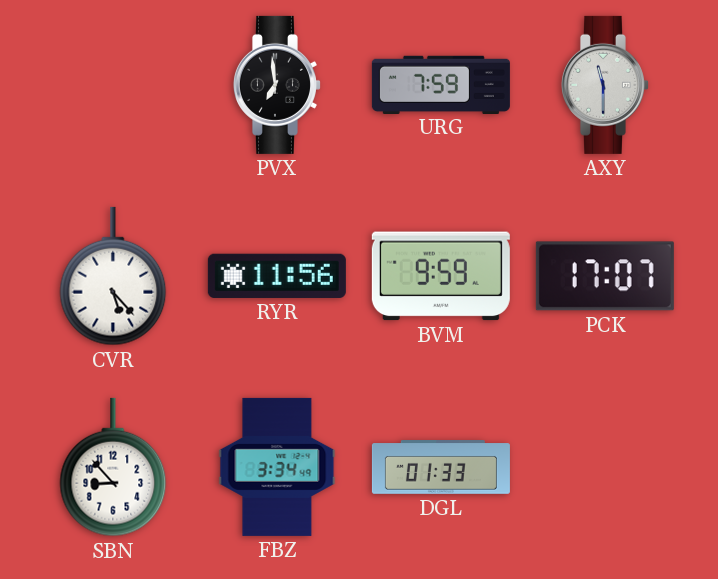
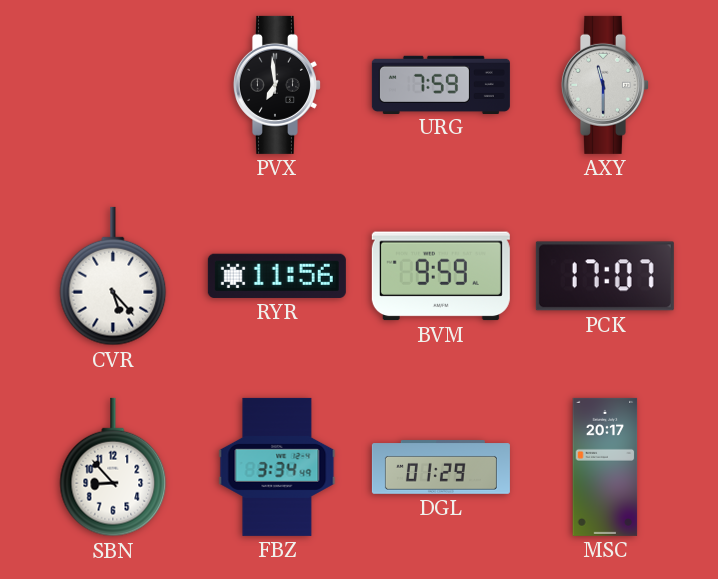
DGL: 01:33 -> 01:29 (441, 467)
MSC: none -> 20:17 (605, 467)
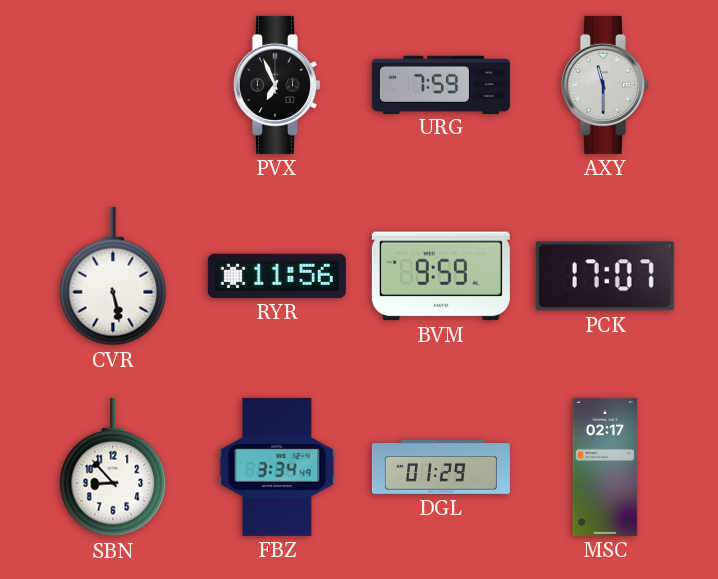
PVX: 6:59 -> 6:56 (277, 85)
CVR: 5:23 -> 5:28 (113, 276)
MSC: 20:17 -> 02:17 (605, 467)
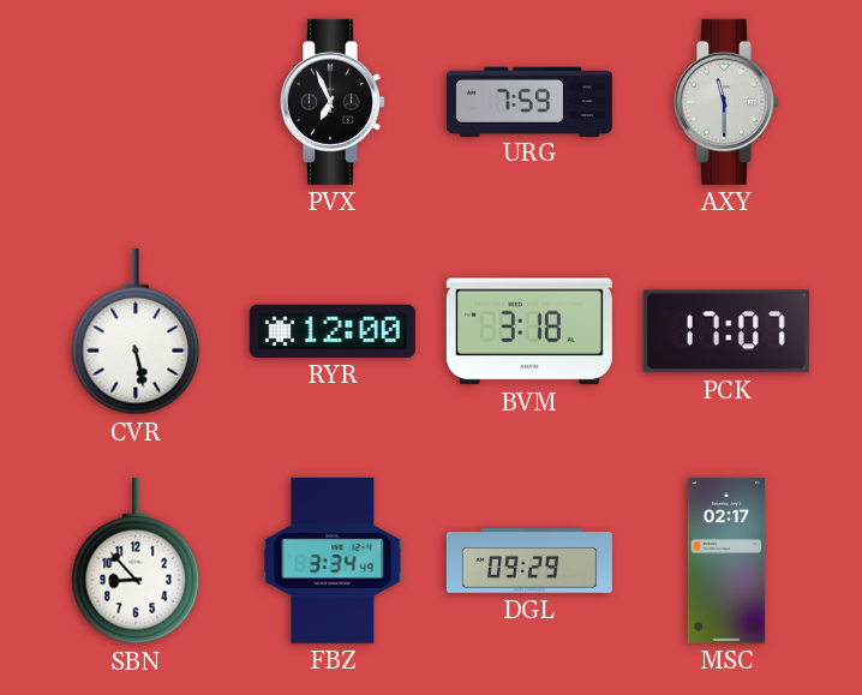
RYR: 11:56 -> 12:00 (333, 331)
BVM: 9:59 -> 3:18 (529, 331)
DGL: 01:29 -> 09:29 (529, 561)
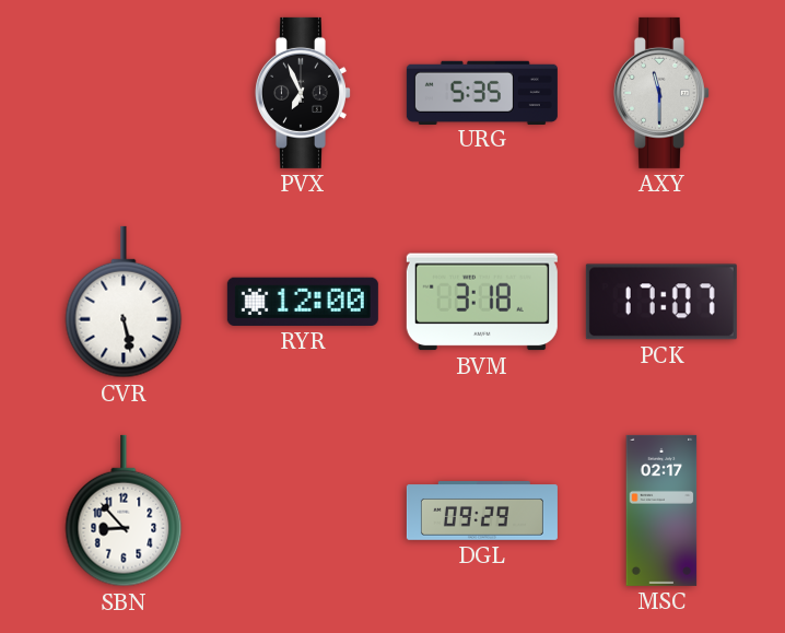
URG: 7:59 -> 5:35 (482, 92)
FBZ: 3:34 -> none (333, 561)
